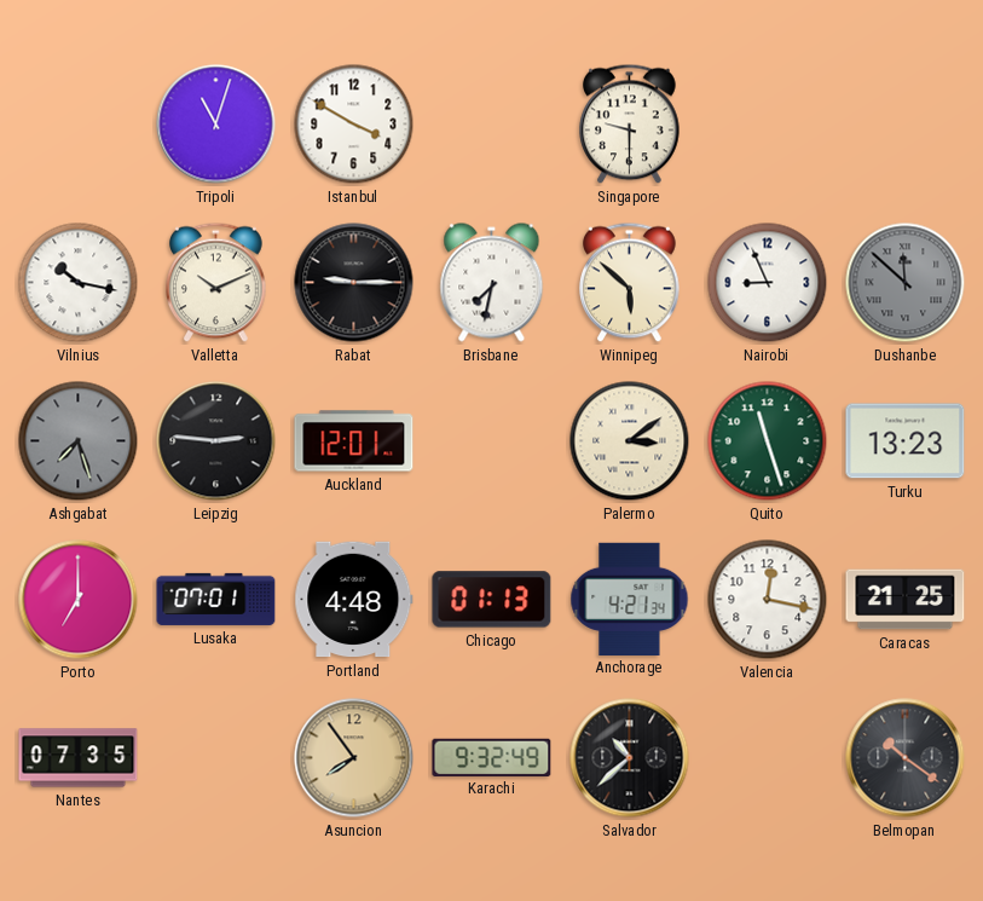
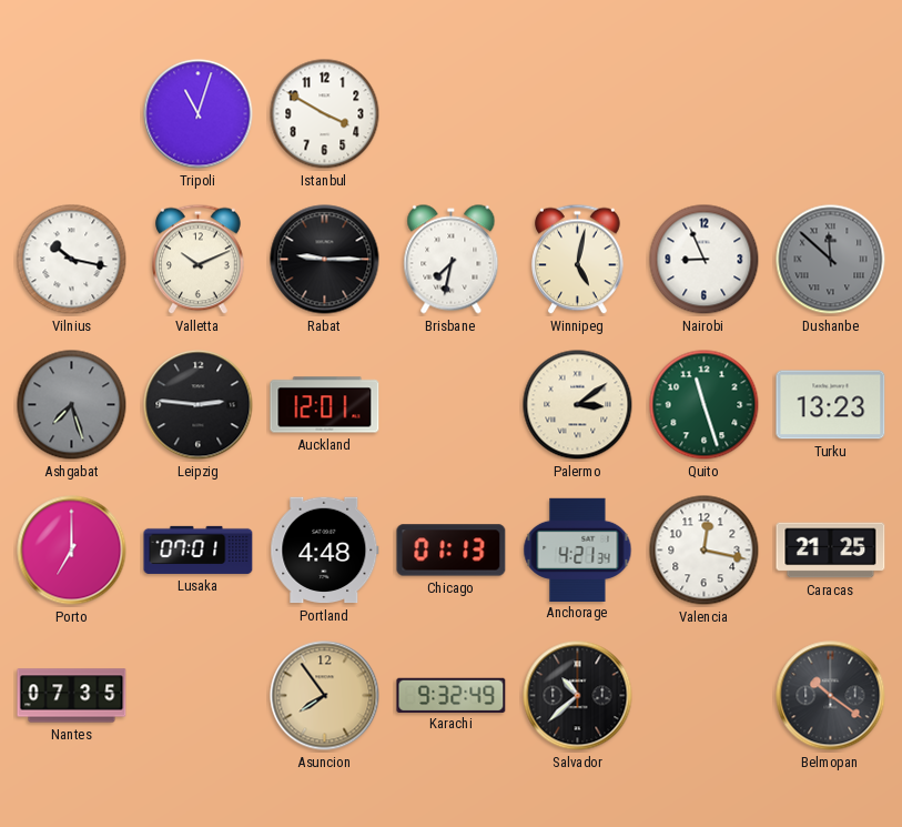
Singapore: 9:30 -> none (630, 125)
Winnipeg: 5:52 -> 5:02 (578, 260)
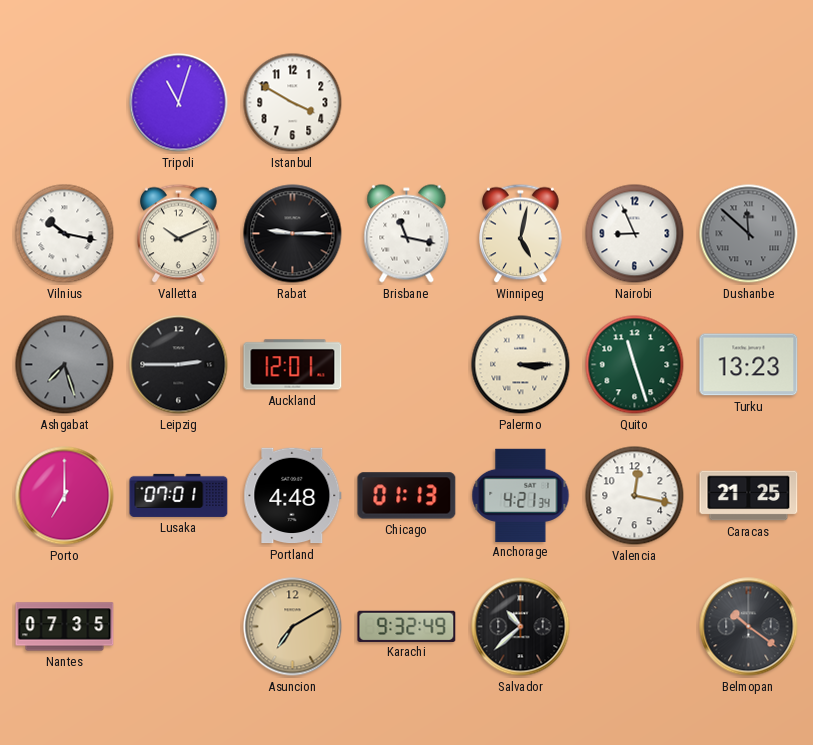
Brisbane: 7:32 -> 11:17 (407, 234)
Leipzig: 2:46 -> 2:45 (179, 365)
Palermo: 3:09 -> 3:15 (521, 365)
Asuncion: 7:54 -> 7:10 (293, 627)
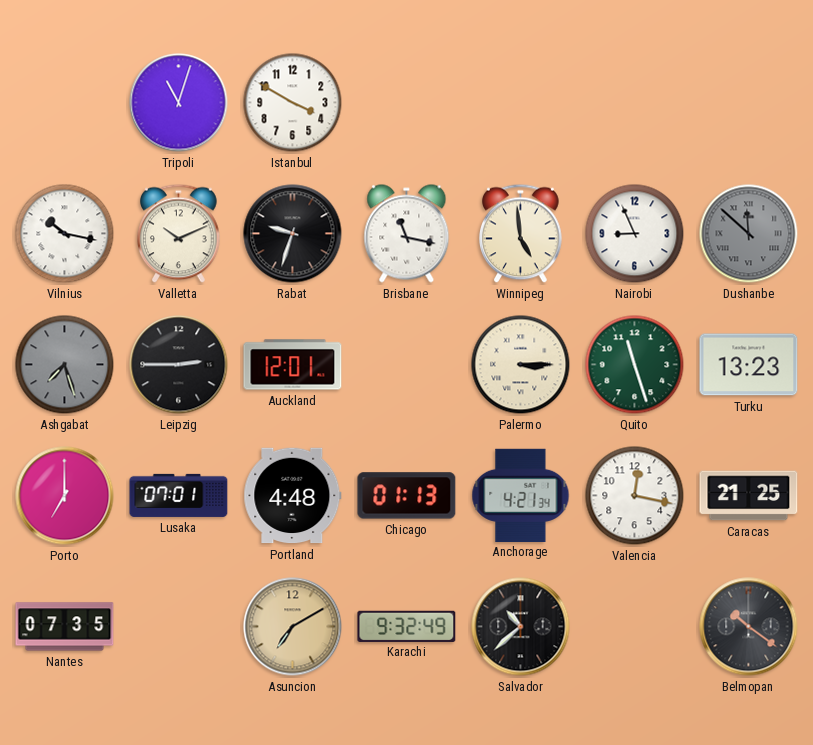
Rabat: 9:15 -> 9:33 (293, 234)
Winnipeg: 5:02 -> 4:59 (521, 234)
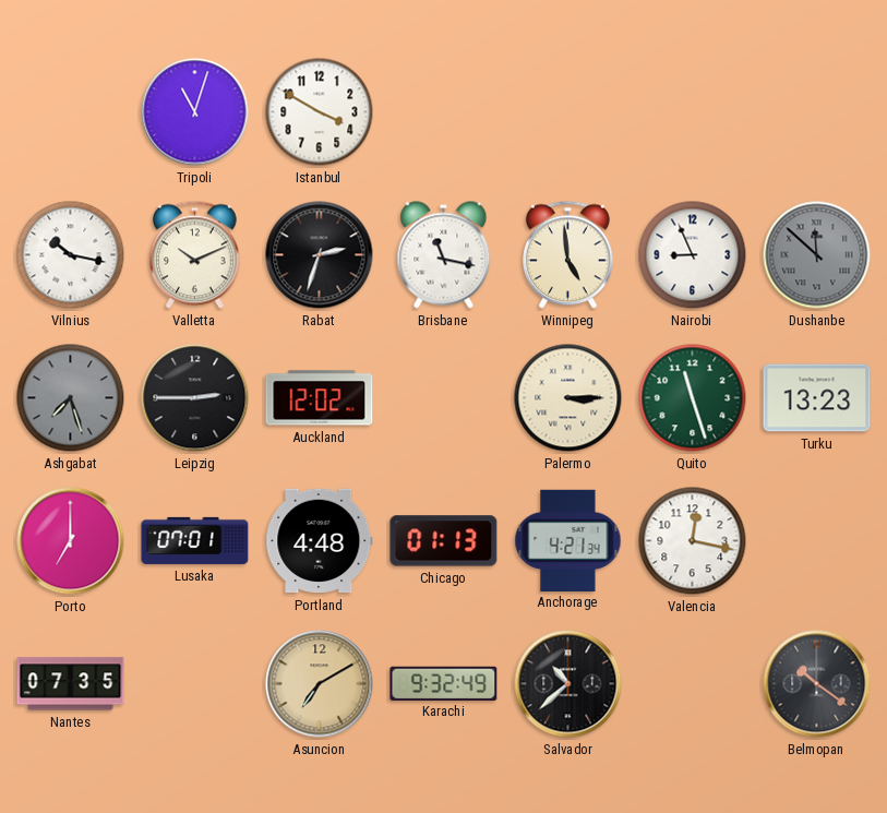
Rabat: 9:33 -> 2:33 (320, 255)
Auckland: 12:01 -> 12:02 (320, 398)
Caracas: 21:25 -> none (749, 496)
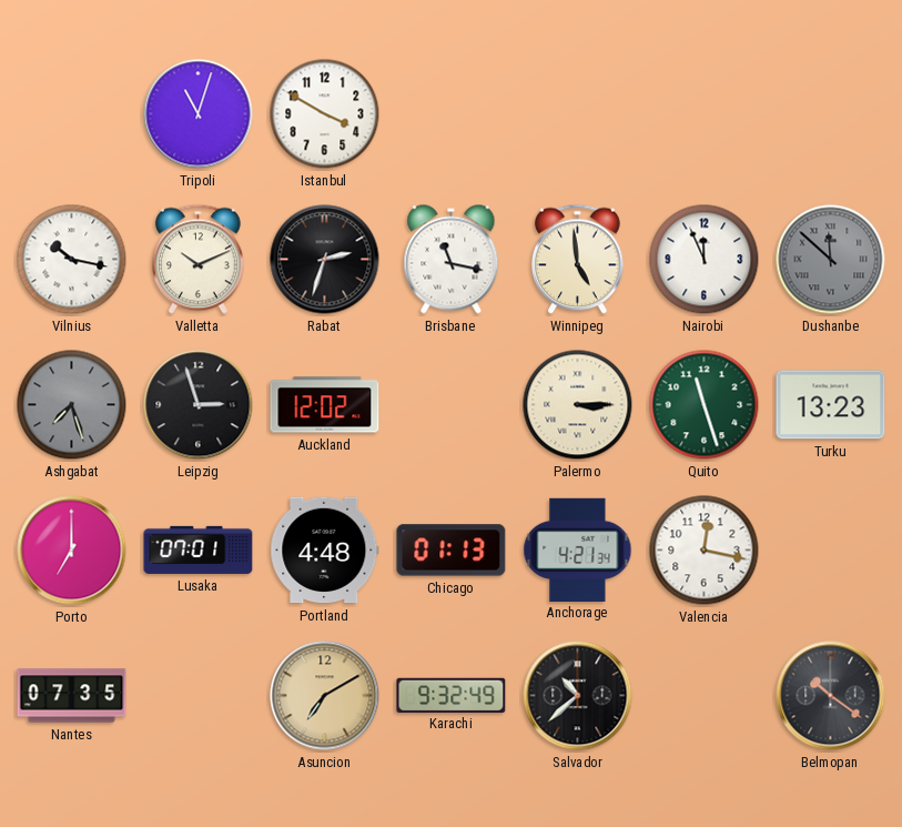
Nairobi: 8:56 -> 11:56 (705, 260)
Leipzig: 2:45 -> 2:57 (199, 405)
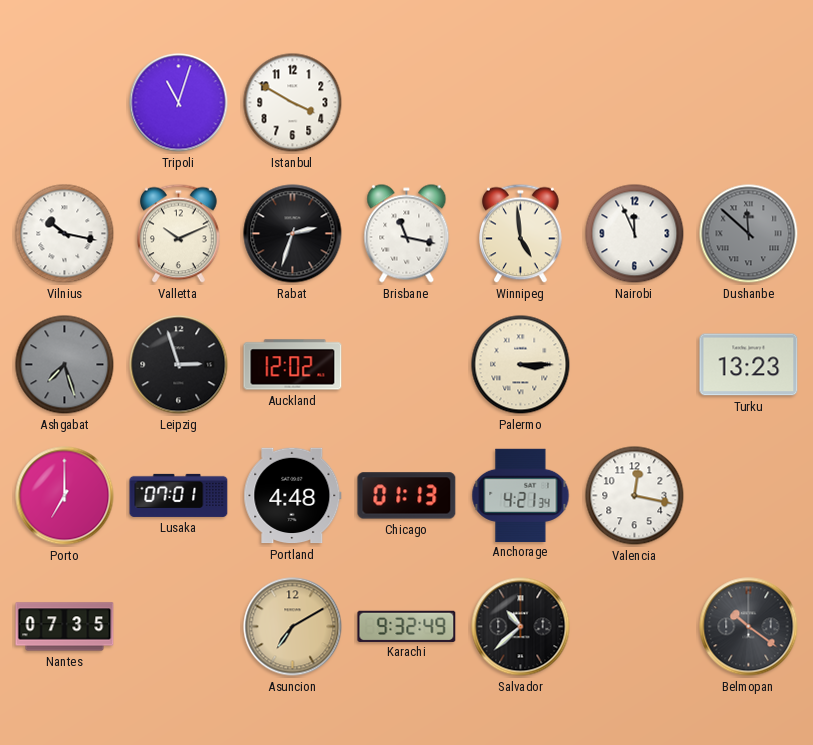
Quito: 11:27 -> none (705, 405)
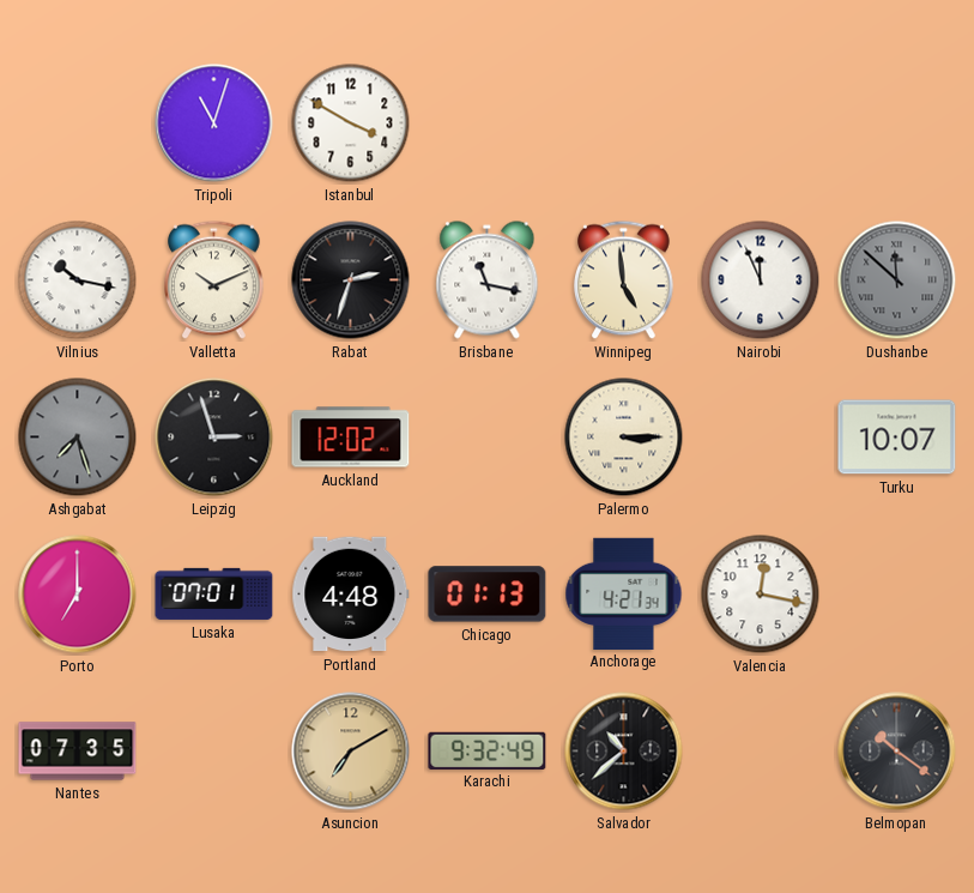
Turku: 13:23 -> 10:07 (897, 438)
